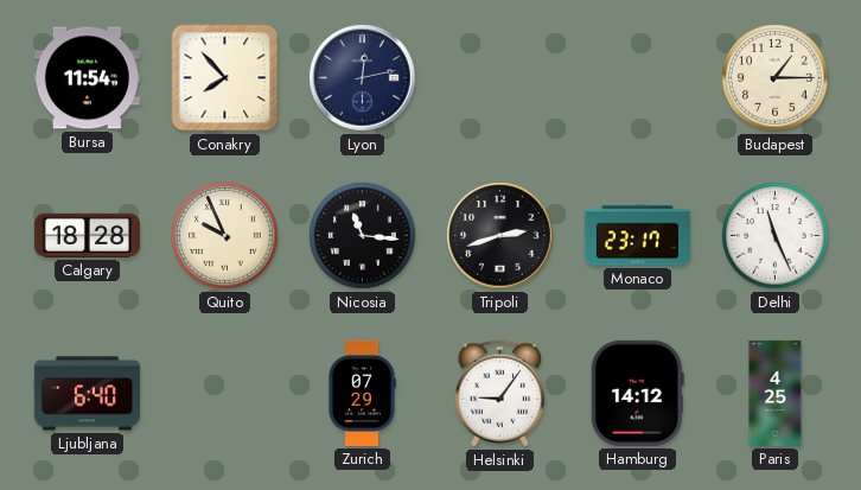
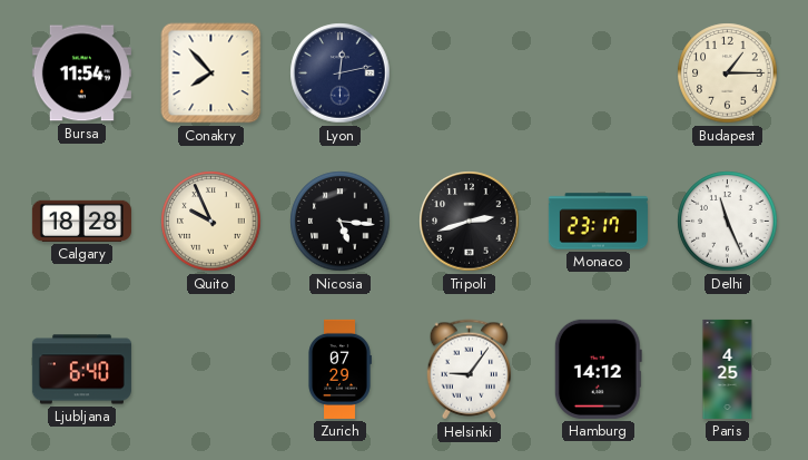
Nicosia: 11:16 -> 5:16 (341, 222)
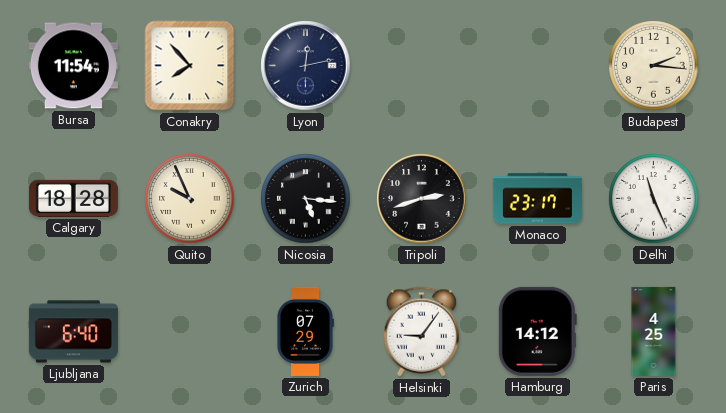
Budapest: 1:15 -> 2:16 (654, 66)
